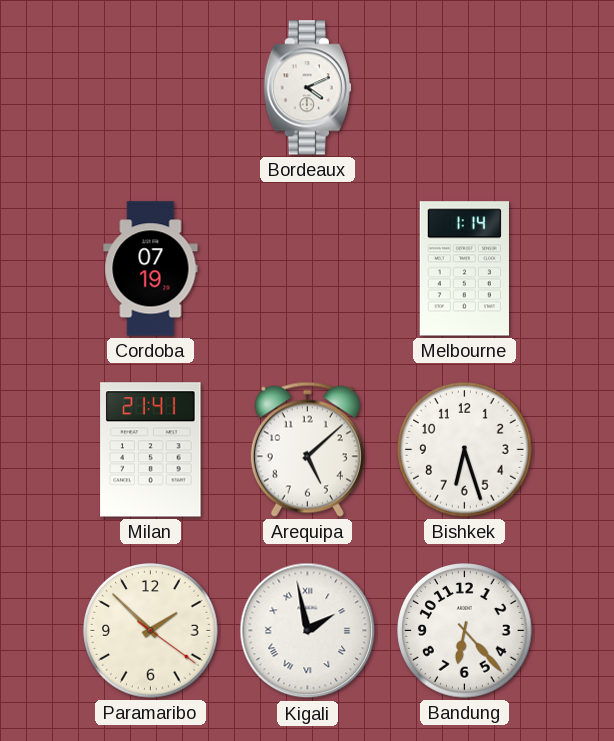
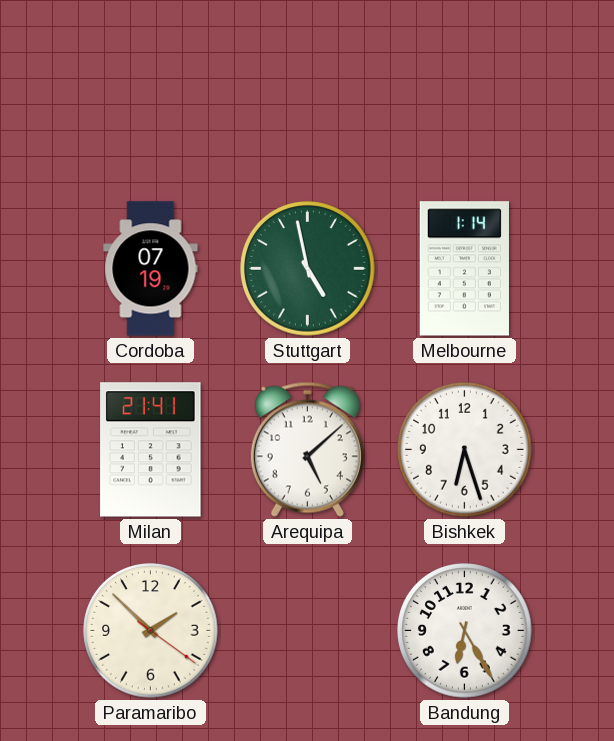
Bordeaux: 4:11 -> none (307, 88)
Stuttgart: none -> 4:58 (308, 269)
Kigali: 1:58 -> none (308, 631)
Bandung: 6:23 -> 6:25 (465, 631)
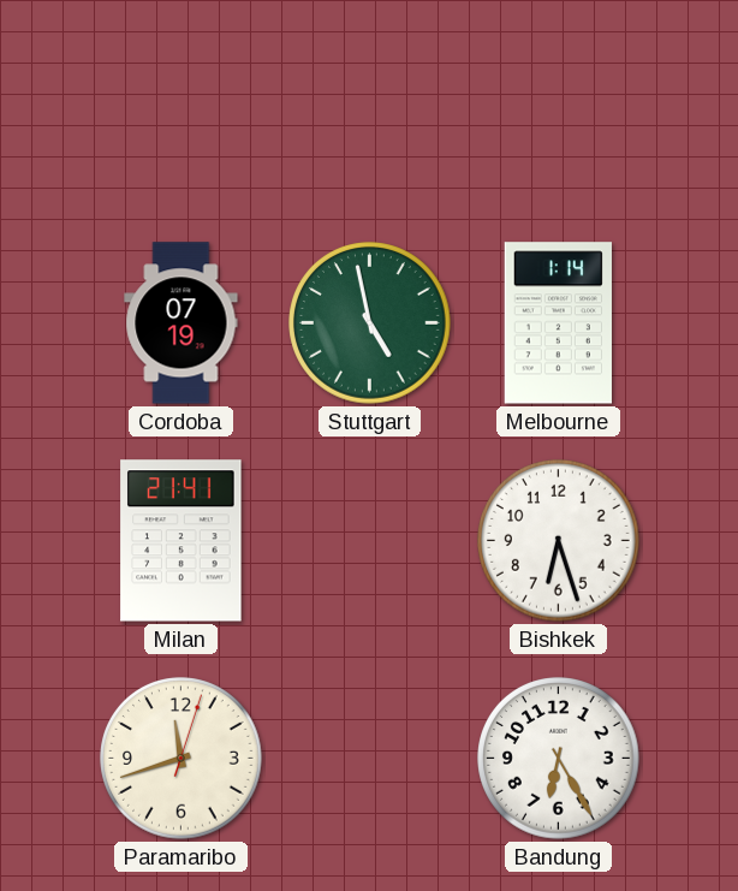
Arequipa: 5:08 -> none (307, 449)
Paramaribo: 1:52 -> 11:42 (181, 759)
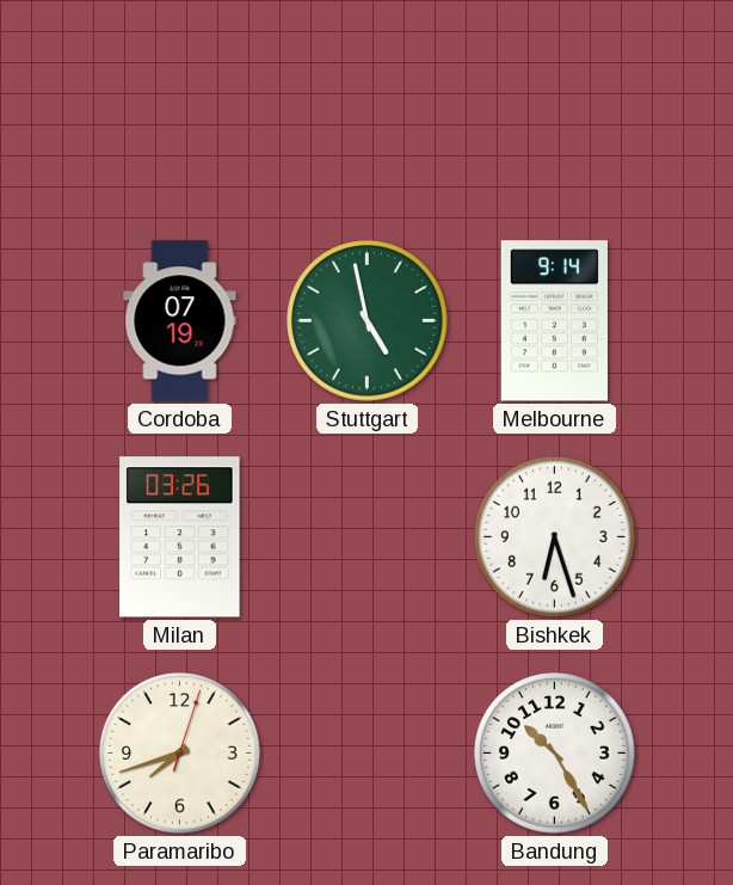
Melbourne: 1:14 -> 9:14 (554, 321)
Milan: 21:41 -> 03:26 (180, 537)
Paramaribo: 11:42 -> 7:42 (180, 754)
Bandung: 6:25 -> 10:25 (555, 754)
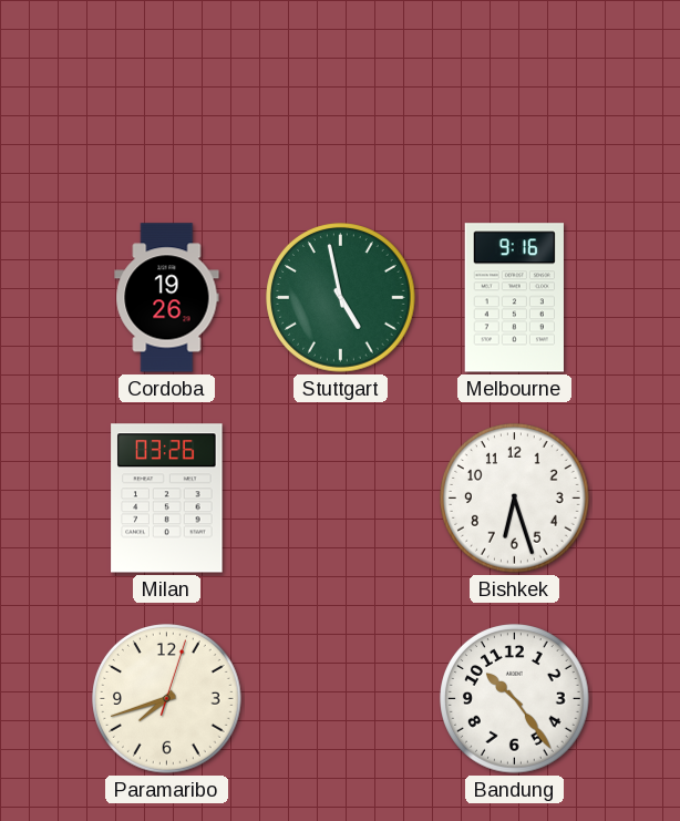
Cordoba: 07:19 -> 19:26 (167, 298)
Melbourne: 9:14 -> 9:16 (514, 298)
Bandung: 10:25 -> 10:24 (515, 699)
